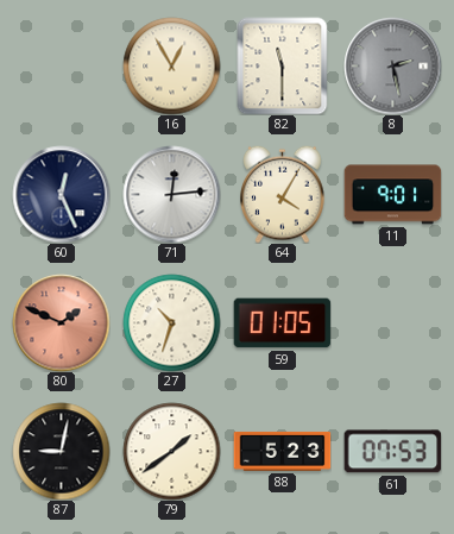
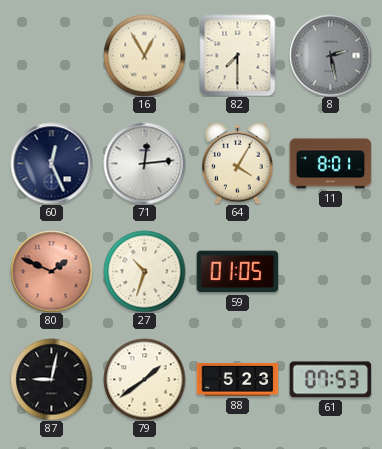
82: 11:30 -> 7:30 (238, 55)
11: 9:01 -> 8:01 (330, 164)
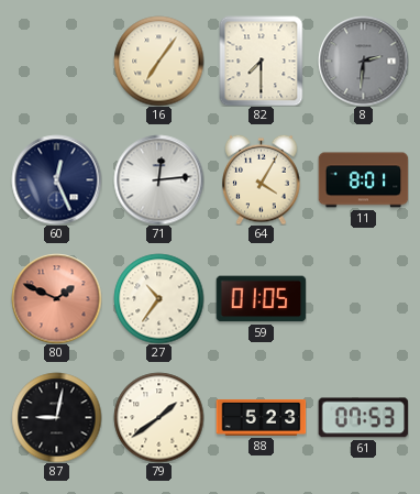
16: 12:55 -> 7:06 (158, 61)
8: 2:28 -> 2:31 (363, 61)
27: 10:33 -> 10:36 (158, 298)
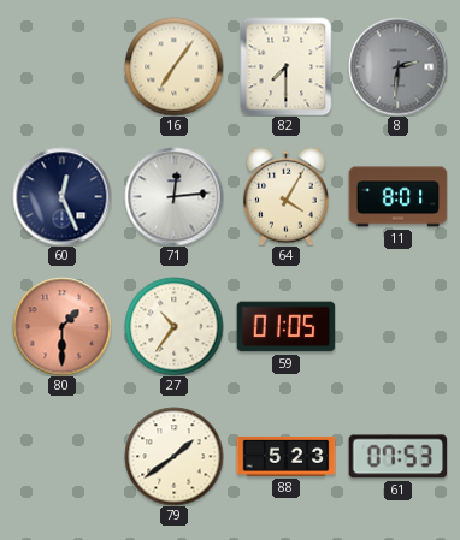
80: 1:49 -> 1:30 (61, 326)
87: 9:02 -> none (56, 417)
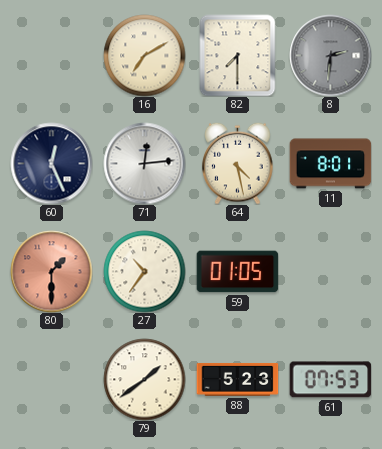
16: 7:06 -> 7:10 (144, 55)
64: 4:05 -> 4:28 (238, 163)
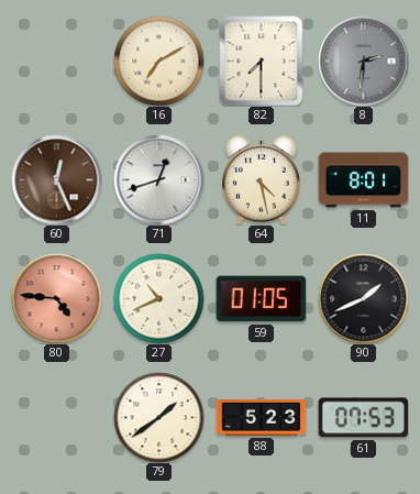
60 dial: navy -> brown (56, 179)
71: 12:14 -> 12:42 (158, 179)
80: 1:30 -> 4:46 (56, 298)
27: 10:36 -> 10:41 (158, 298)
90: none -> 1:41 (363, 298)
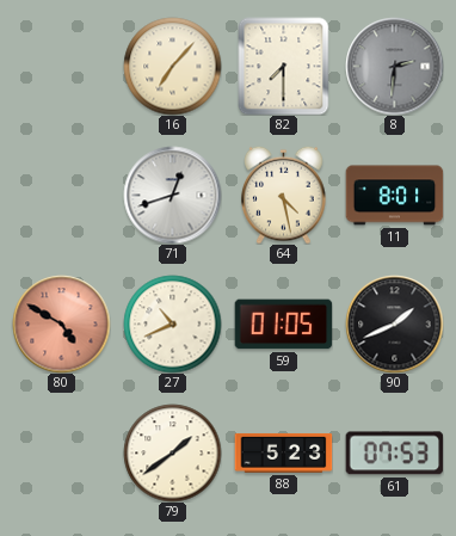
16: 7:10 -> 7:07 (172, 66)
60: 12:26 -> none (56, 179)
80: 4:46 -> 4:50 (61, 324)
